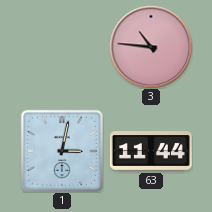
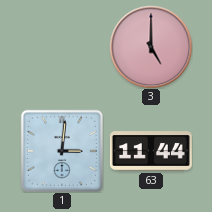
3: 10:46 -> 5:00 (151, 47)
1: 3:02 -> 3:01 (62, 151)
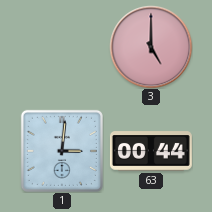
63: 11:44 -> 00:44 (151, 151)
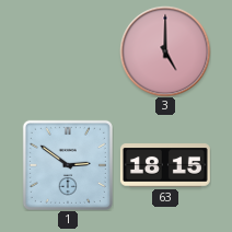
1: 3:01 -> 2:51 (68, 165)
63: 00:44 -> 18:15 (165, 165)
